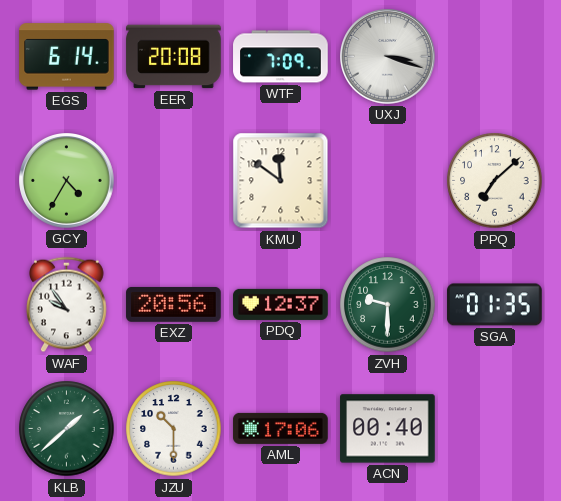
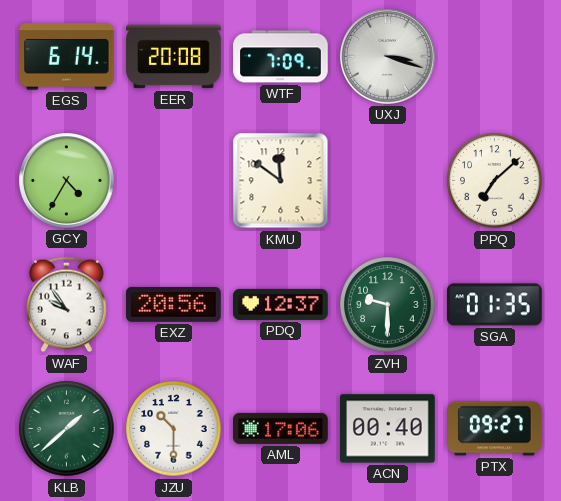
PTX: none -> 09:27 (495, 429)
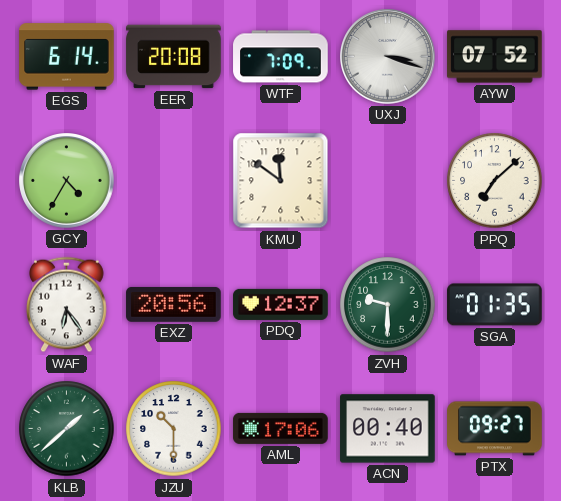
AYW: none -> 07:52 (495, 57)
WAF: 9:54 -> 6:24 (67, 305)
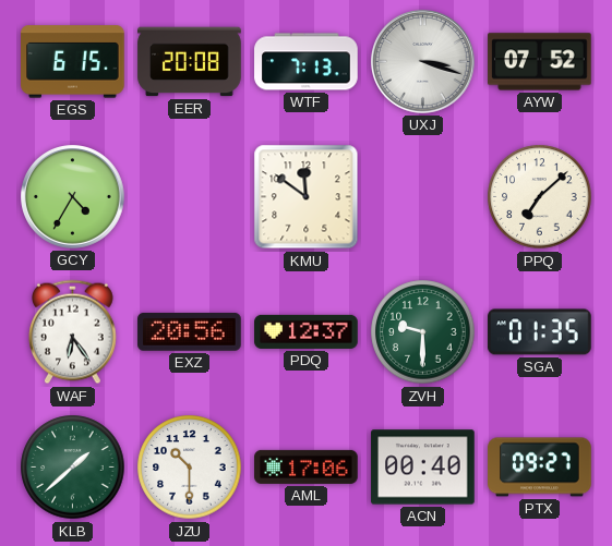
EGS: 6:14 -> 6:15 (73, 62)
WTF: 7:09 -> 7:13 (307, 62)
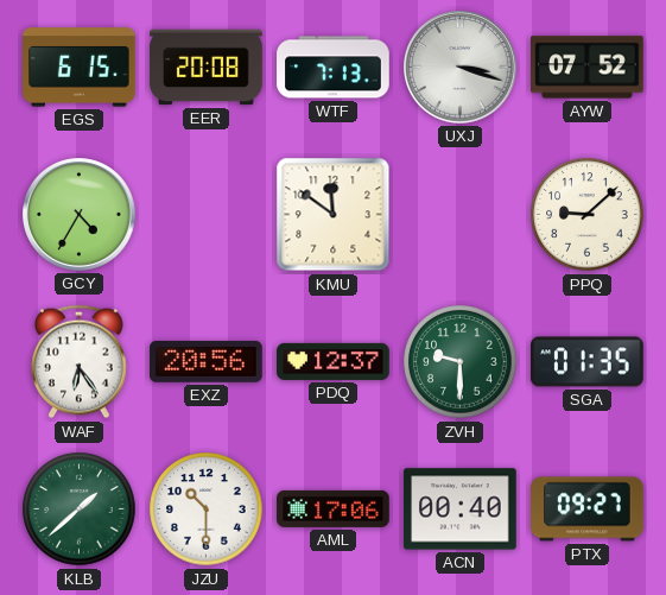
PPQ: 7:08 -> 9:08 (588, 215)
